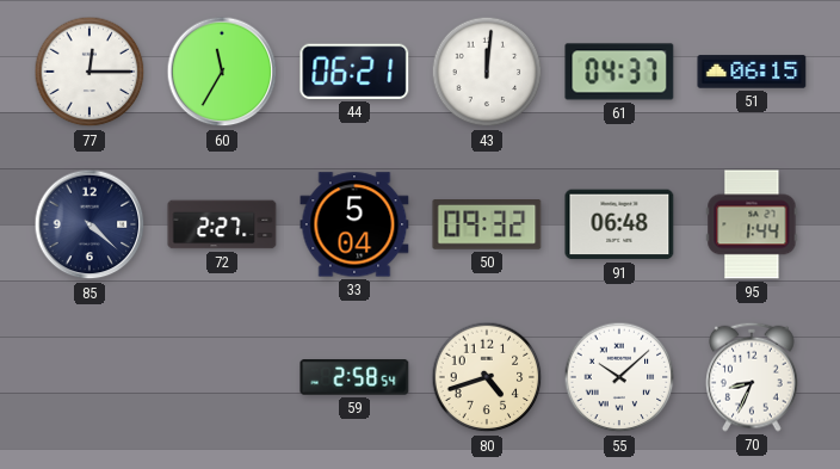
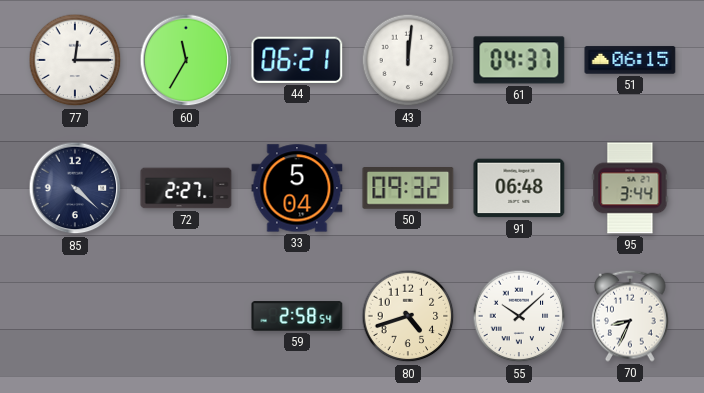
95: 1:44 -> 3:44 (630, 188)
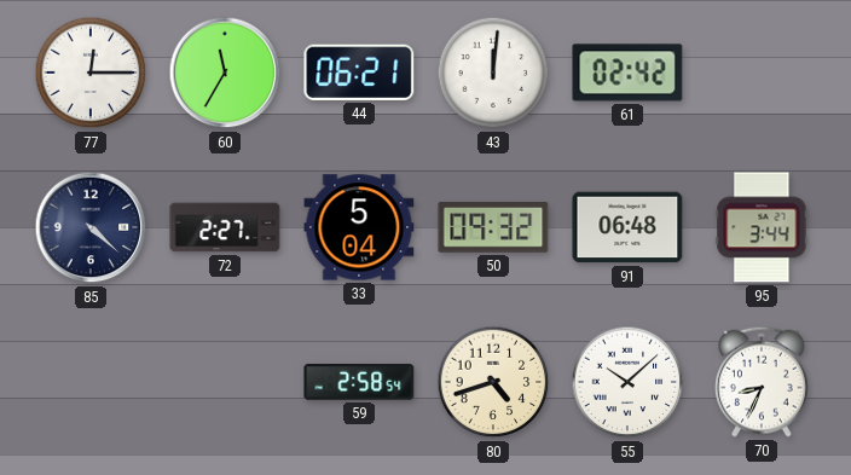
61: 04:37 -> 02:42 (627, 73)
51: 06:15 -> none (630, 60)
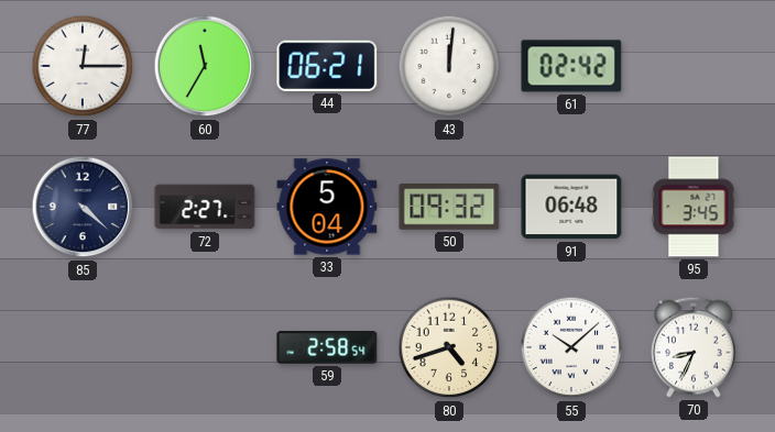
95: 3:44 -> 3:45 (694, 207)
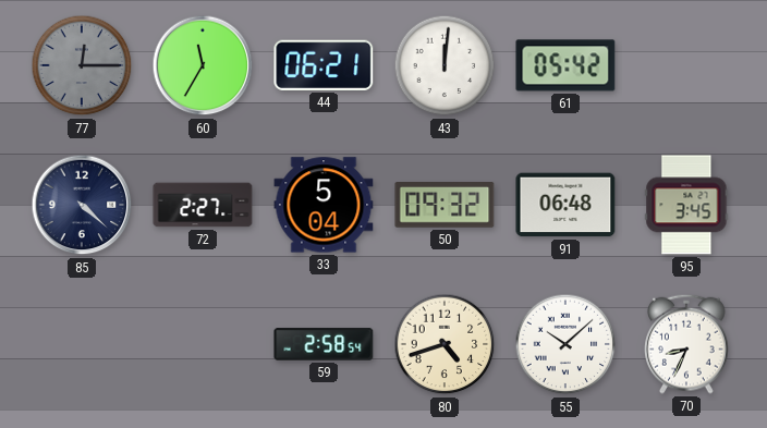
77 dial: white -> grey (82, 65)
61: 02:42 -> 05:42 (565, 65)
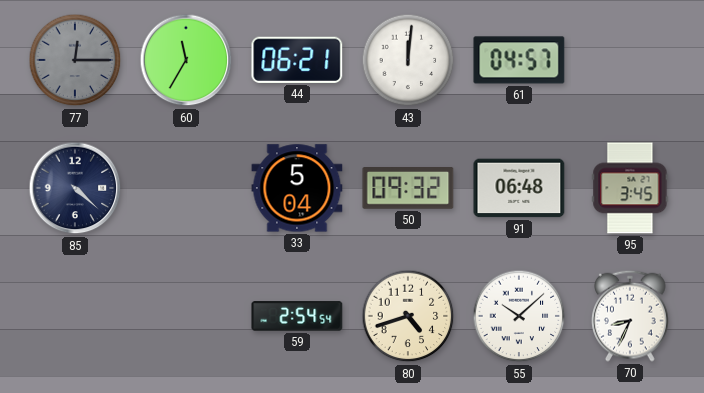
61: 05:42 -> 04:57 (519, 60)
72: 2:27 -> none (203, 205)
59: 2:58 -> 2:54 (297, 316)
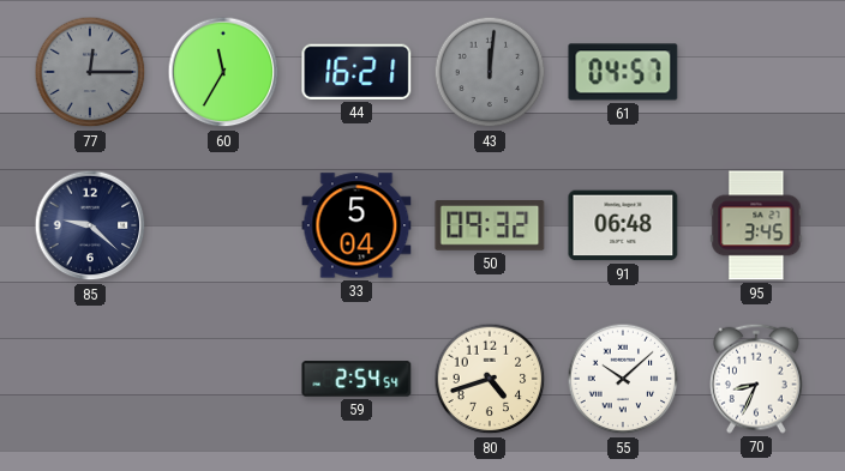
44: 06:21 -> 16:21 (356, 72)
43 dial: white -> grey (490, 72)
85: 4:22 -> 9:22 (90, 225)
